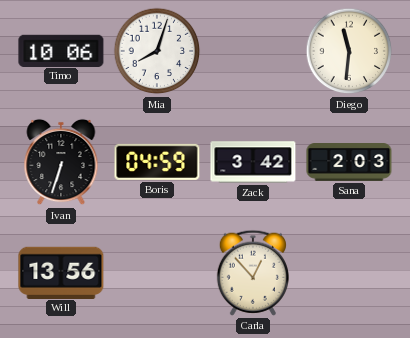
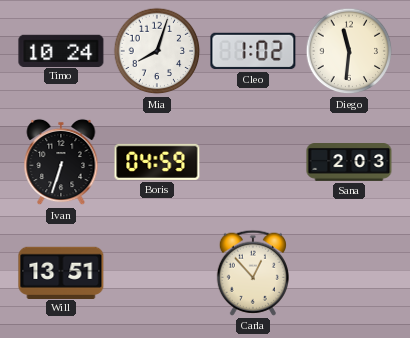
Timo: 10:06 -> 10:24 (61, 50)
Cleo: none -> 1:02 (253, 51)
Zack: 3:42 -> none (253, 162)
Will: 13:56 -> 13:51 (61, 272)
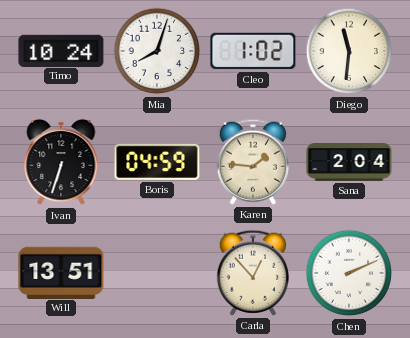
Karen: none -> 1:46 (253, 162)
Sana: 2:03 -> 2:04 (349, 163)
Chen: none -> 2:11 (349, 273)
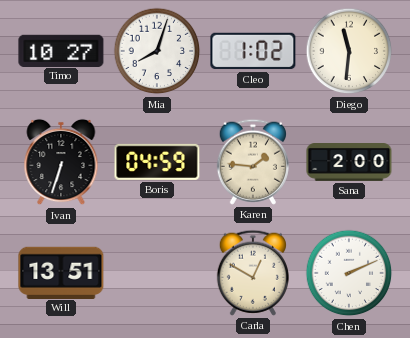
Timo: 10:24 -> 10:27 (61, 50)
Sana: 2:04 -> 2:00 (349, 163)
Carla: 12:53 -> 12:50 (253, 273)
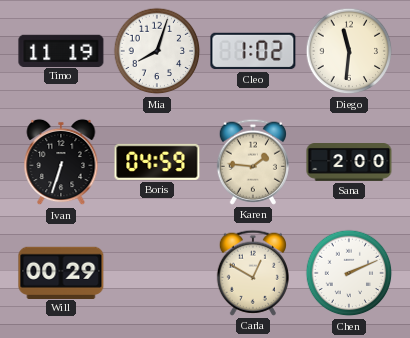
Timo: 10:27 -> 11:19 (61, 50)
Will: 13:51 -> 00:29 (61, 272)
